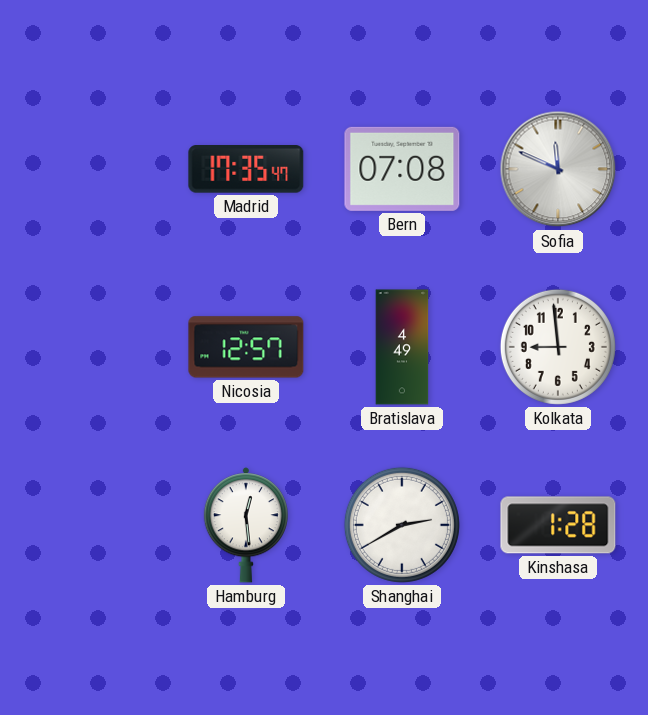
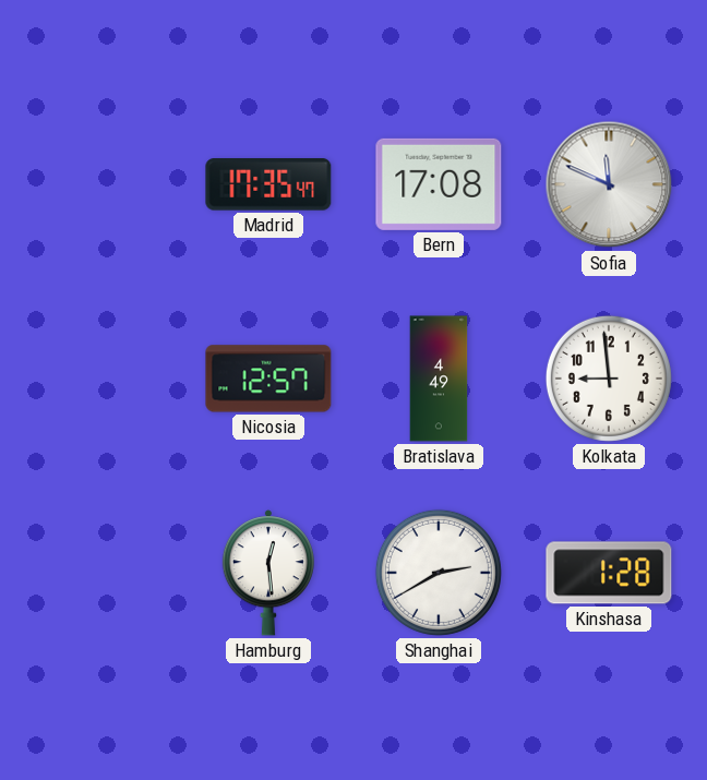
Bern: 07:08 -> 17:08 (439, 184)
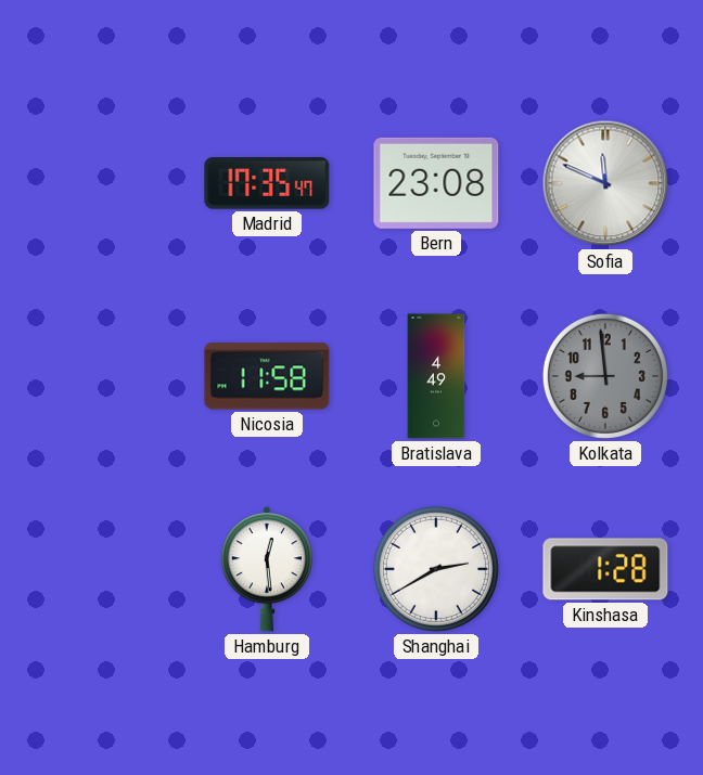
Bern: 17:08 -> 23:08 (436, 183)
Nicosia: 12:57 -> 11:58 (267, 376)
Kolkata dial: white -> grey (605, 376)
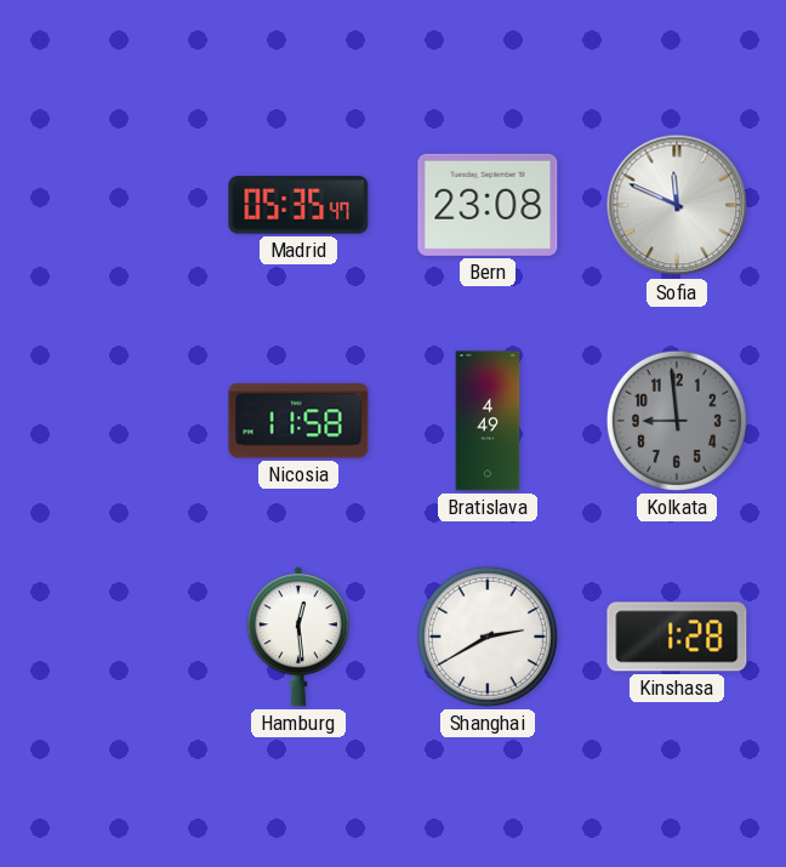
Madrid: 17:35 -> 05:35 (298, 206)
